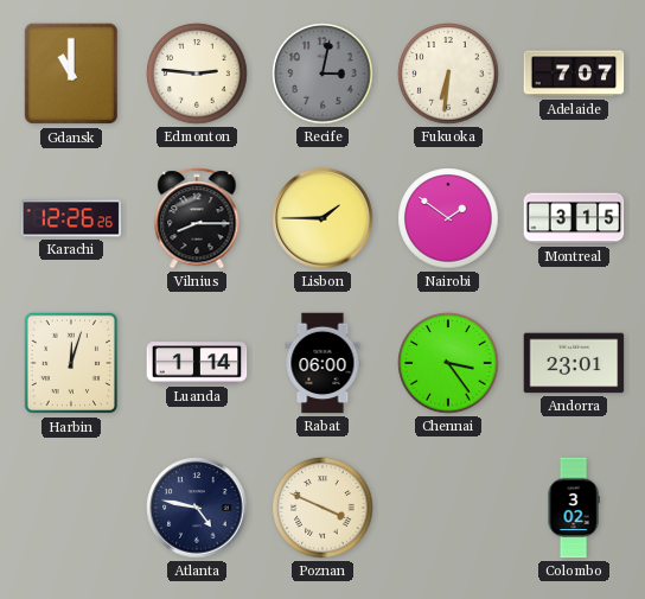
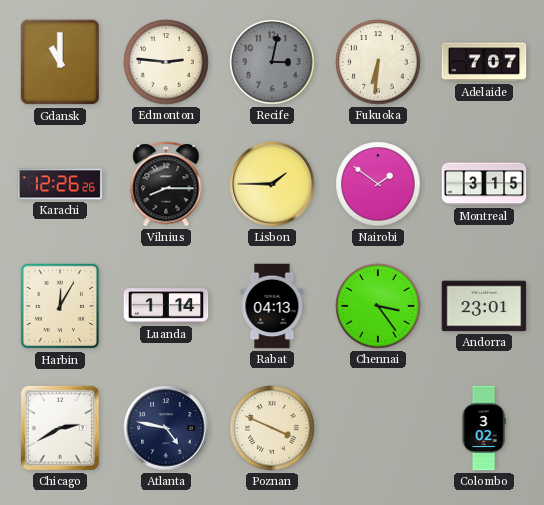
Harbin: 12:03 -> 12:05 (60, 306)
Rabat: 06:00 -> 04:13 (272, 306)
Chicago: none -> 2:40 (60, 428)
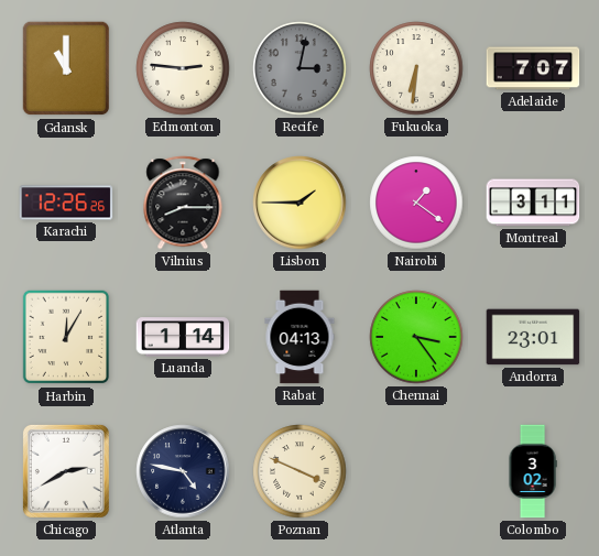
Nairobi: 1:51 -> 1:21 (416, 203)
Montreal: 3:15 -> 3:11 (533, 203)
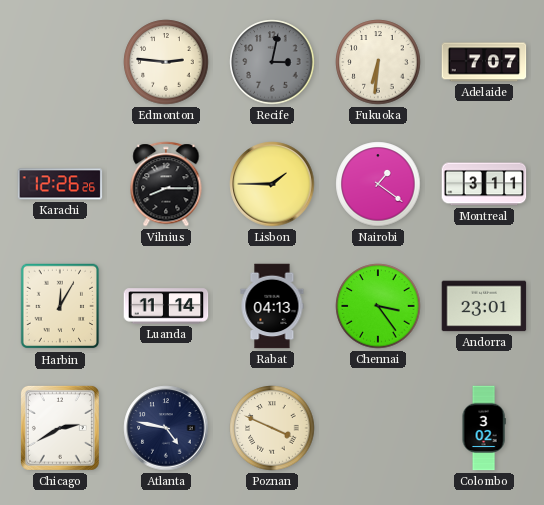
Gdansk: 11:00 -> none (66, 68)
Luanda: 1:14 -> 11:14 (166, 306)
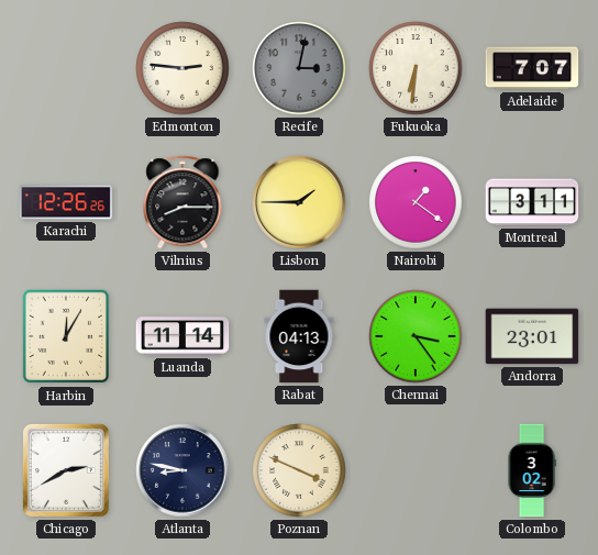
Atlanta: 4:47 -> 8:47 (182, 470)
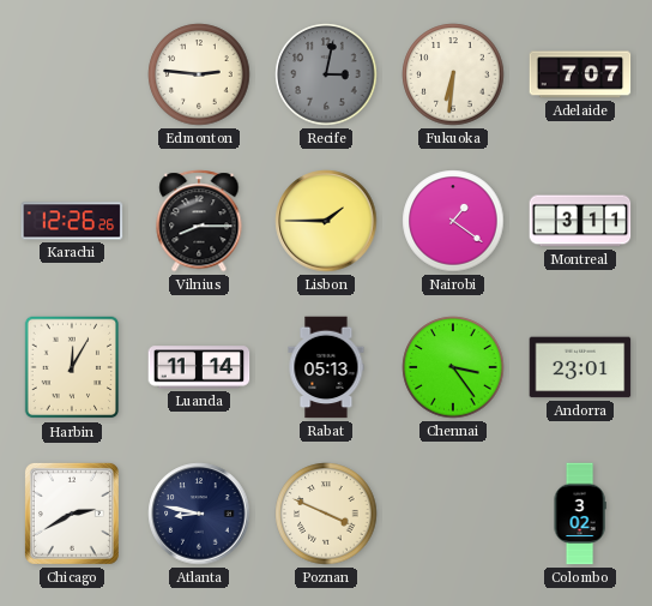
Rabat: 04:13 -> 05:13 (326, 367)
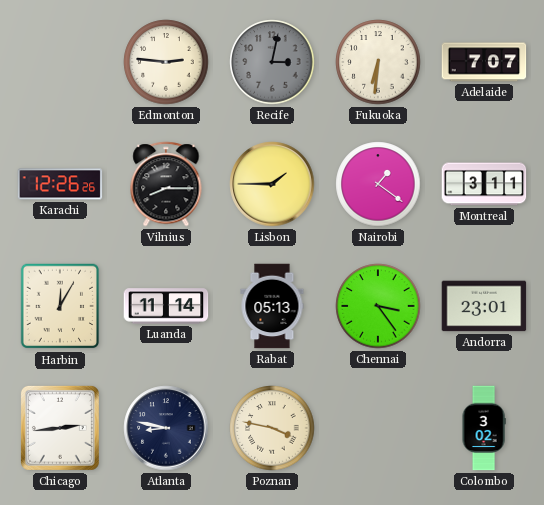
Chicago: 2:40 -> 2:44 (60, 428)
Poznan: 3:49 -> 3:47 (272, 428)
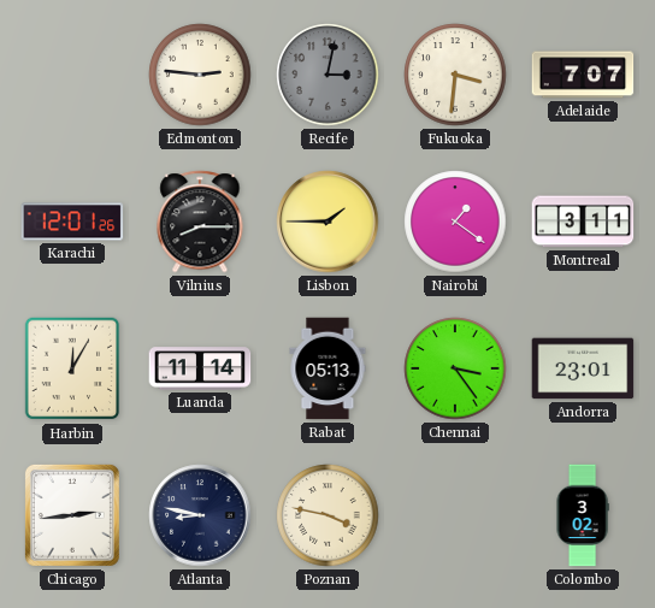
Fukuoka: 6:31 -> 3:31 (455, 75)
Karachi: 12:26 -> 12:01 (72, 222)
